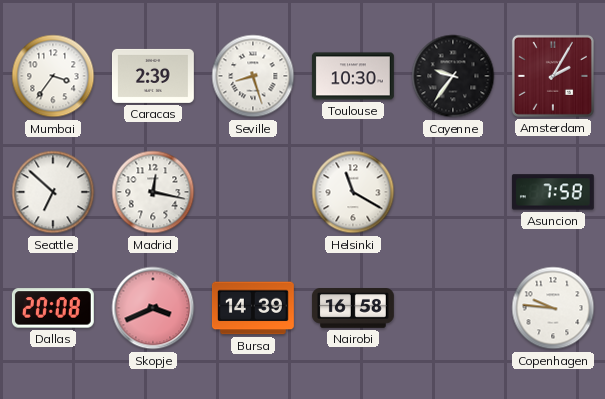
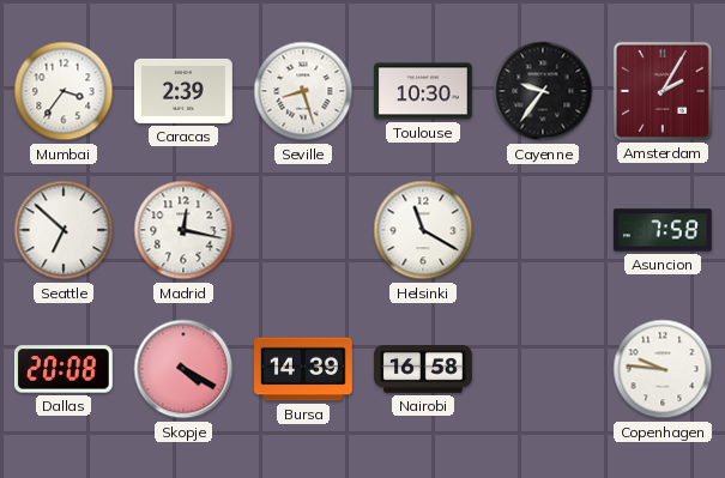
Skopje: 3:41 -> 4:20 (183, 369)
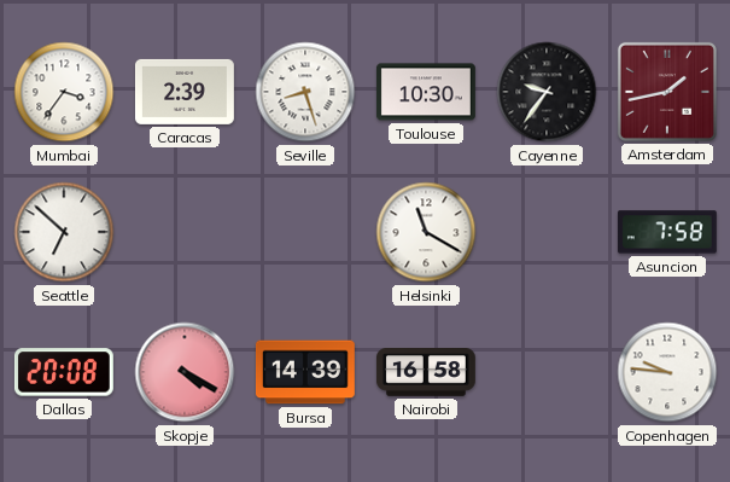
Amsterdam: 2:05 -> 1:43 (667, 92)
Madrid: 12:17 -> none (183, 230)
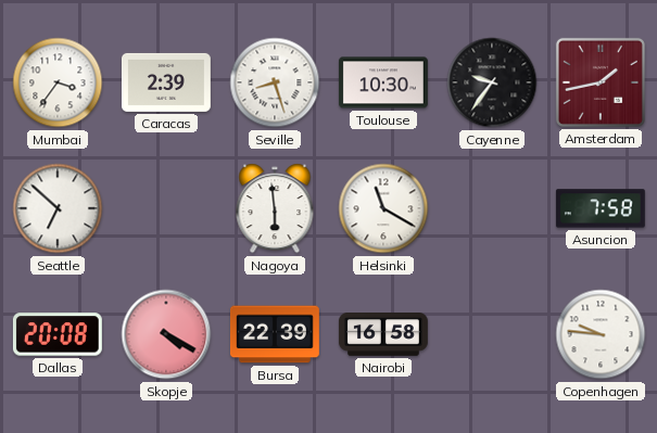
Nagoya: none -> 5:59 (275, 208)
Bursa: 14:39 -> 22:39 (275, 334)
